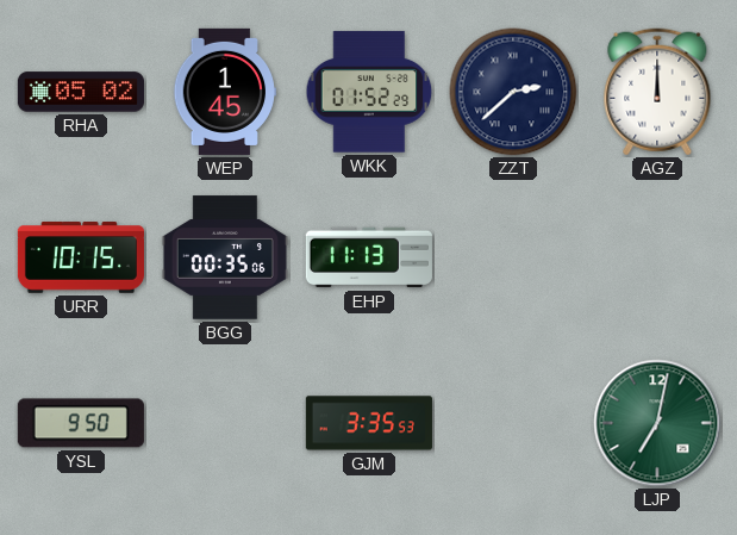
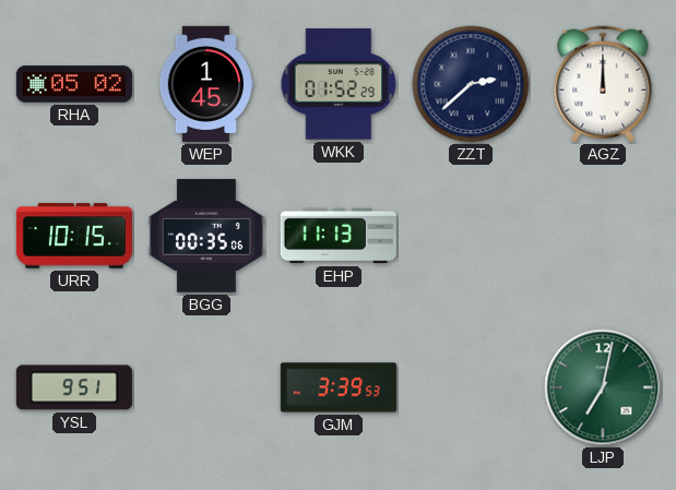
YSL: 9:50 -> 9:51 (74, 387)
GJM: 3:35 -> 3:39 (339, 387)
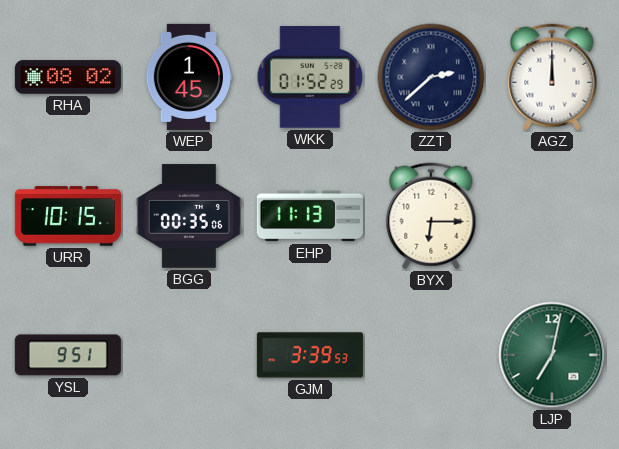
RHA: 05:02 -> 08:02 (68, 77)
BYX: none -> 6:15 (431, 216)
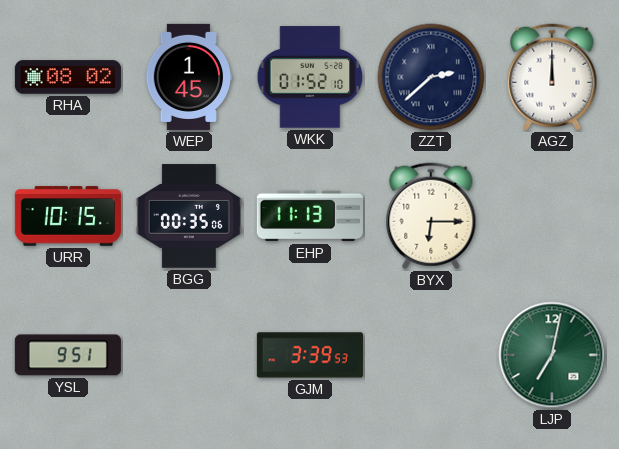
WKK: 01:52:29 -> 01:52:10 (310, 77)
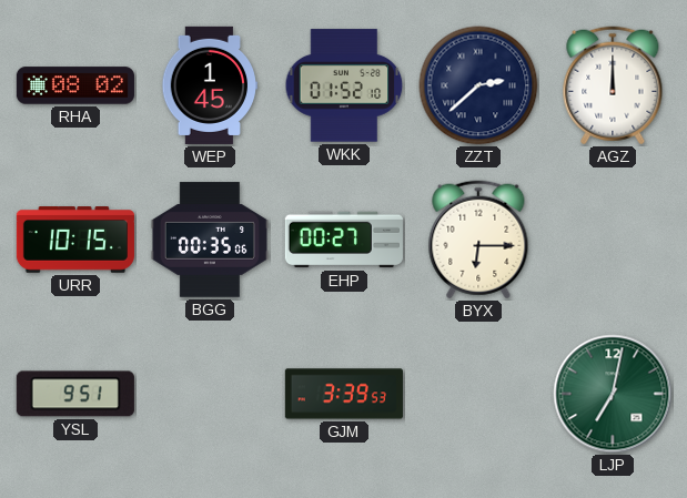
EHP: 11:13 -> 00:27 (344, 240)
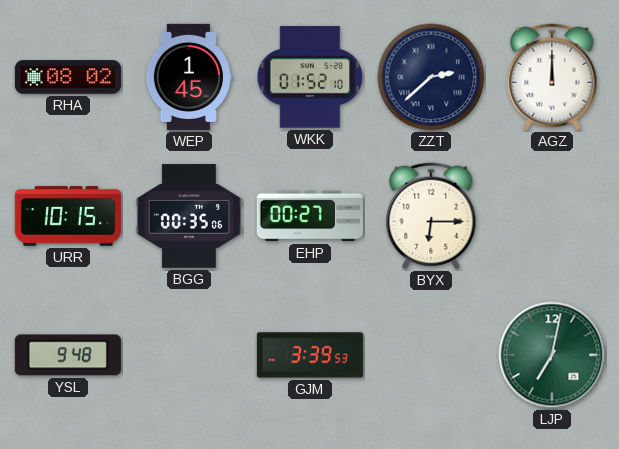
YSL: 9:51 -> 9:48 (68, 355)
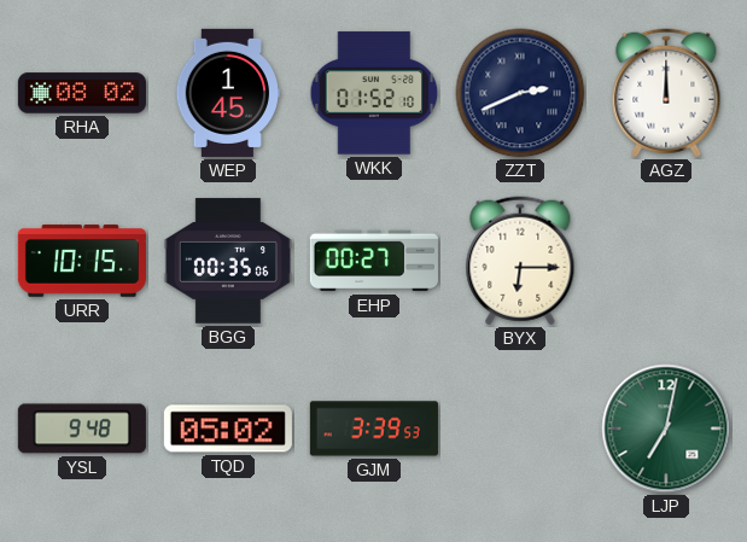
ZZT: 2:38 -> 2:41 (520, 93)
TQD: none -> 05:02 (228, 429)
